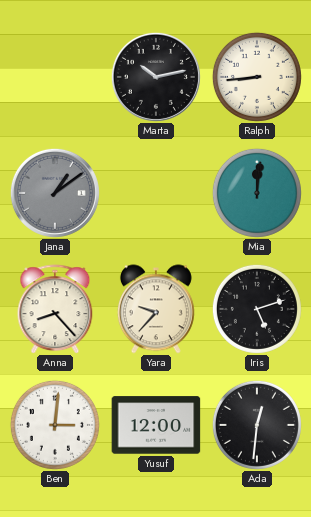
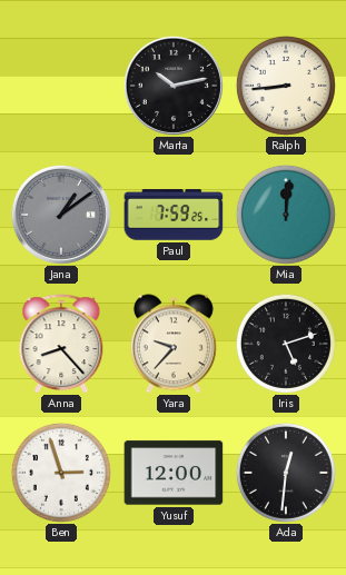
Paul: none -> 7:59 (174, 215)
Ben: 3:01 -> 2:57 (61, 473)
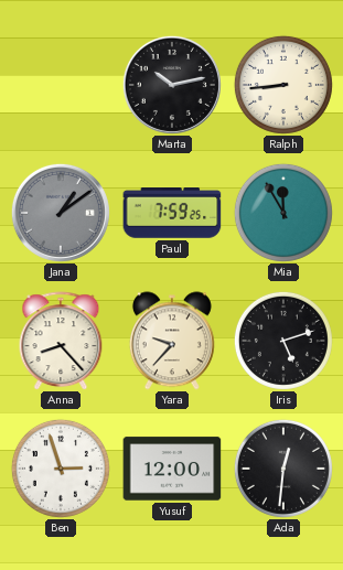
Mia: 12:01 -> 11:55 (283, 213)
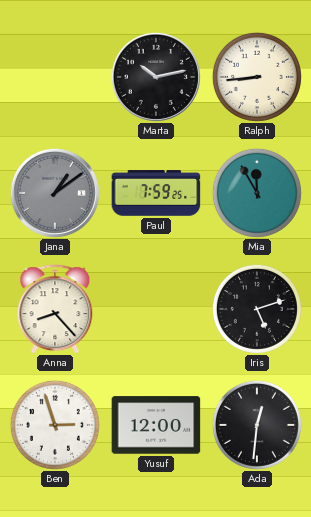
Yara: 9:37 -> none (172, 341)
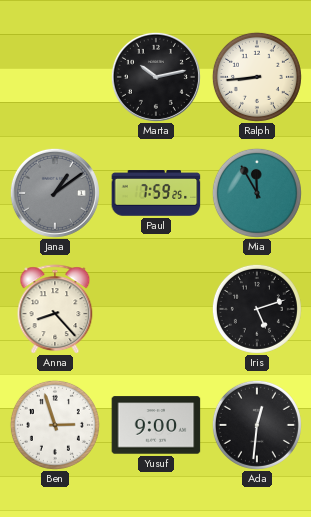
Yusuf: 12:00 -> 9:00 (156, 425)
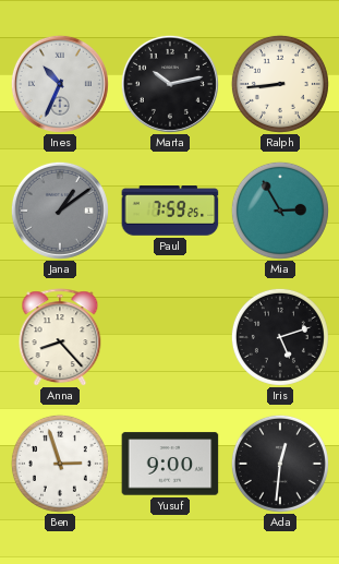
Ines: none -> 10:34 (60, 84)
Mia: 11:55 -> 2:55 (280, 211)
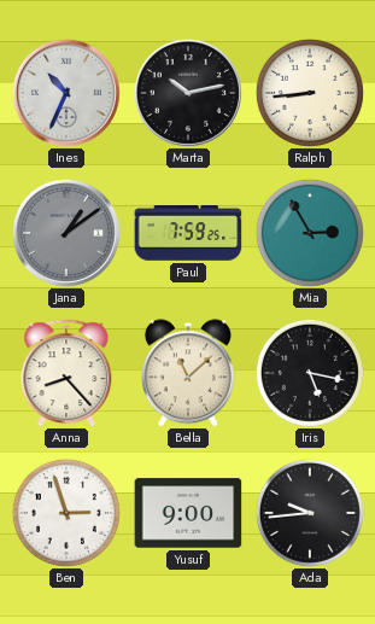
Bella: none -> 11:08 (188, 373)
Iris: 5:12 -> 5:17 (310, 373)
Ada: 12:31 -> 9:44 (310, 513)
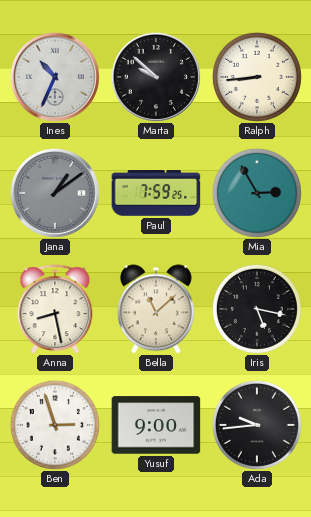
Marta: 10:13 -> 9:52 (156, 77)
Anna: 8:23 -> 8:28 (55, 309)
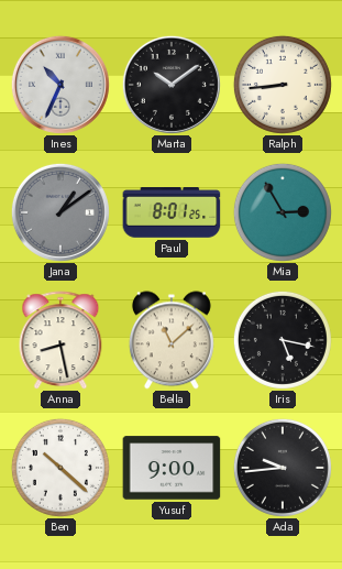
Marta: 9:52 -> 10:09 (172, 85)
Paul: 7:59 -> 8:01 (172, 212)
Ben: 2:57 -> 10:22 (60, 468)
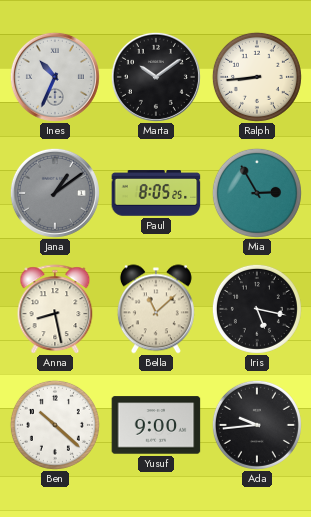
Paul: 8:01 -> 8:05 (156, 193)
